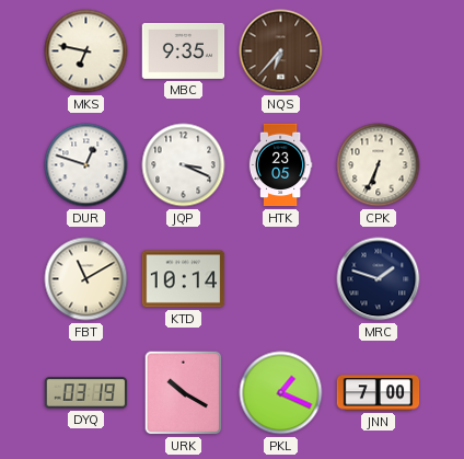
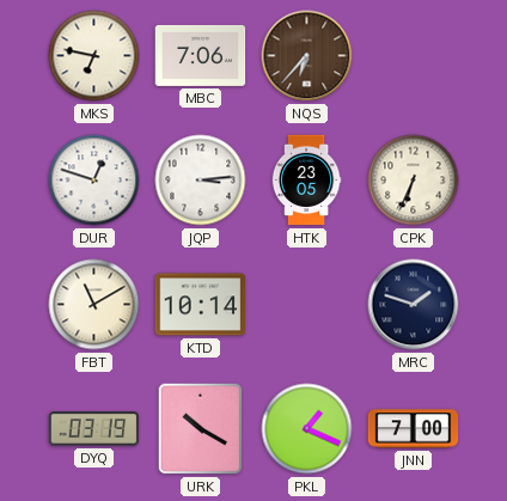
MBC: 9:35 -> 7:06 (201, 55)
JQP: 3:19 -> 3:14 (201, 181)
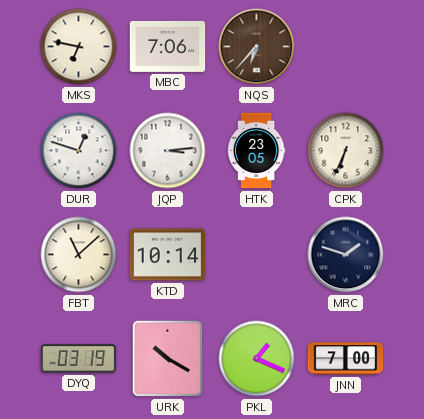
FBT: 11:10 -> 11:08 (79, 255)
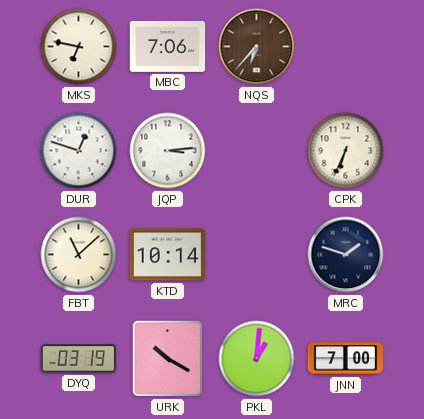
HTK: 23:05 -> none (256, 151)
PKL: 1:19 -> 1:01 (257, 359)
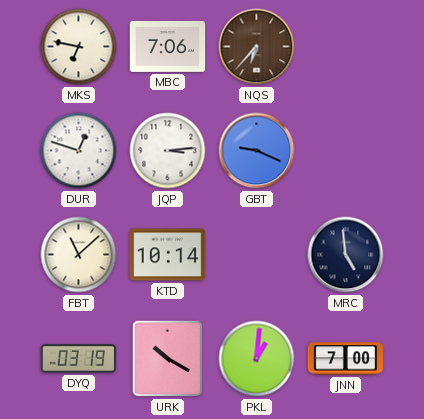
GBT: none -> 9:19 (257, 151)
CPK: 6:34 -> none (346, 151)
MRC: 1:48 -> 4:59 (346, 255)
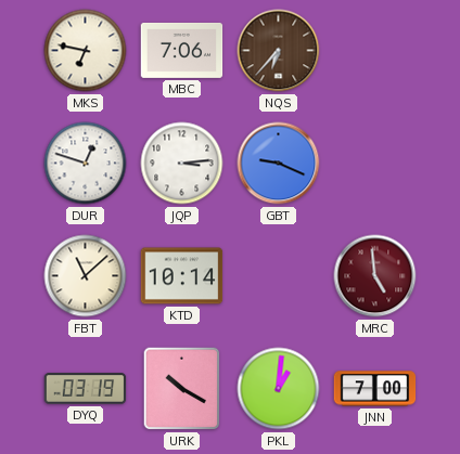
MRC dial: navy -> burgundy (375, 276)
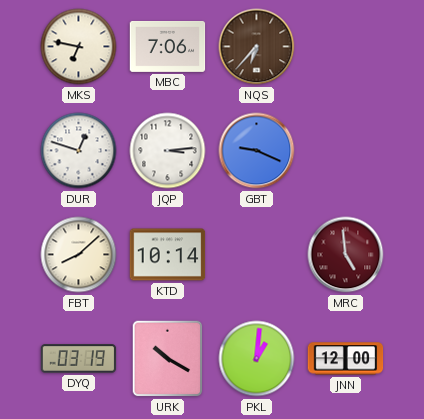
FBT: 11:08 -> 8:08 (79, 255)
JNN: 7:00 -> 12:00 (346, 359)
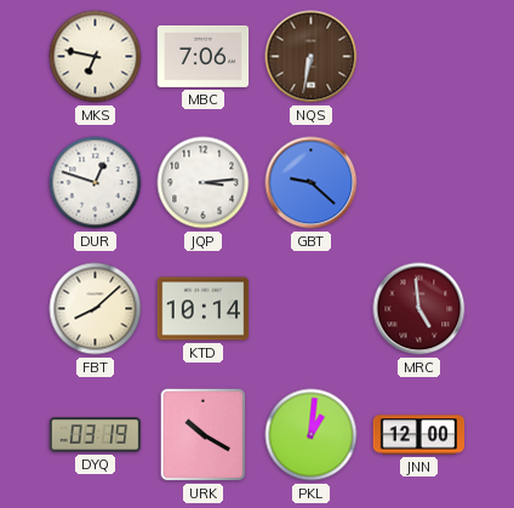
NQS: 6:37 -> 6:32 (312, 57)
GBT: 9:19 -> 9:22 (312, 183)
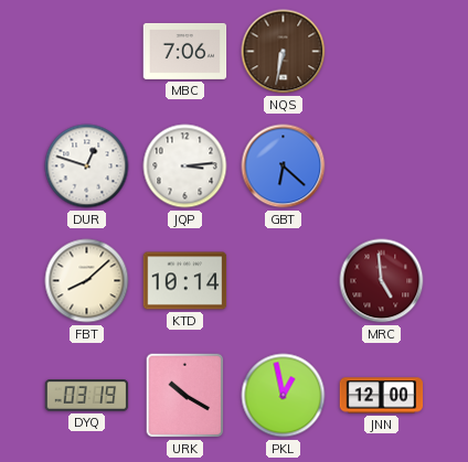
MKS: 6:47 -> none (96, 57)
GBT: 9:22 -> 6:22 (284, 166)
PKL: 1:01 -> 12:58 (284, 396)
